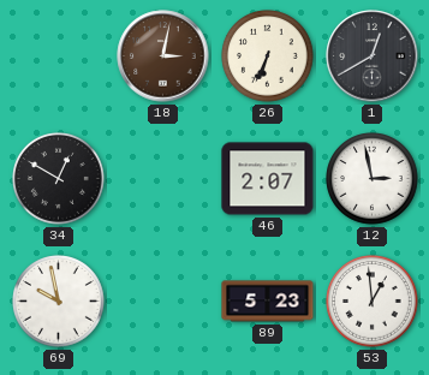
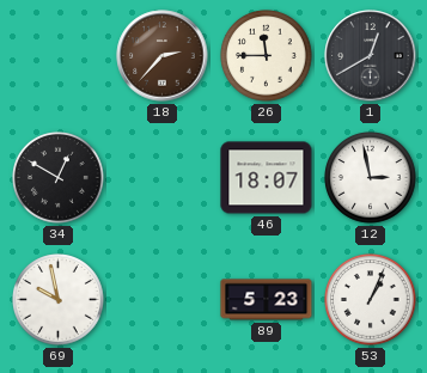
18: 3:02 -> 2:37 (163, 56)
26: 6:34 -> 11:45 (267, 56)
46: 2:07 -> 18:07 (267, 178)
53: 12:59 -> 1:04 (371, 300)
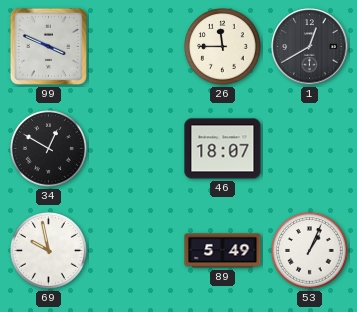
99: none -> 3:49 (48, 46)
18: 2:37 -> none (163, 56)
12: 2:58 -> none (371, 178)
89: 5:23 -> 5:49 (223, 251)
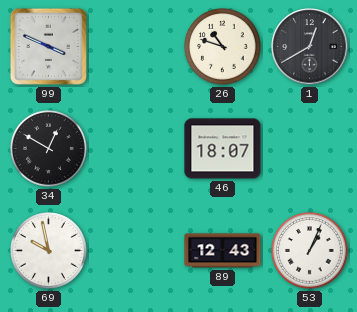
26: 11:45 -> 10:48 (223, 47)
89: 5:49 -> 12:43 (223, 251)
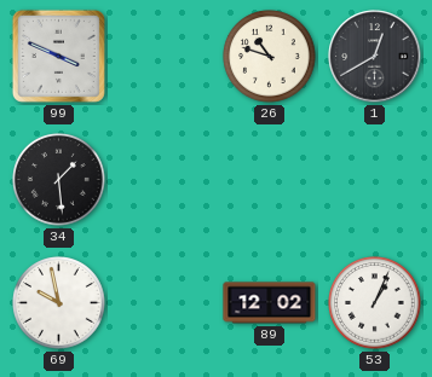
34: 12:50 -> 1:29 (59, 180)
46: 18:07 -> none (223, 149)
89: 12:43 -> 12:02 (270, 303)
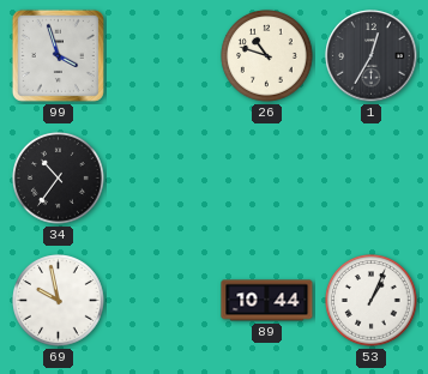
99: 3:49 -> 3:57 (58, 55)
1: 12:40 -> 12:35 (372, 56)
34: 1:29 -> 10:36 (59, 179)
89: 12:02 -> 10:44 (267, 301)
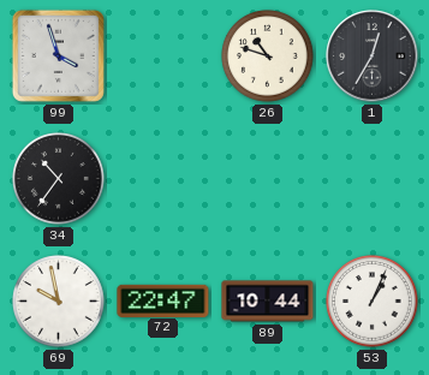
72: none -> 22:47 (163, 300)
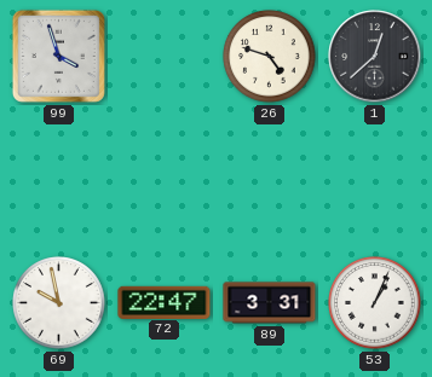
26: 10:48 -> 4:48 (270, 57)
1: 12:35 -> 12:38 (375, 57)
34: 10:36 -> none (59, 179)
89: 10:44 -> 3:31 (270, 303)
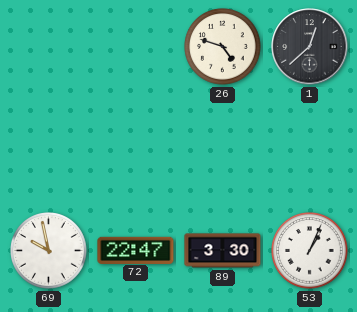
99: 3:57 -> none (58, 56)
89: 3:31 -> 3:30 (223, 251)
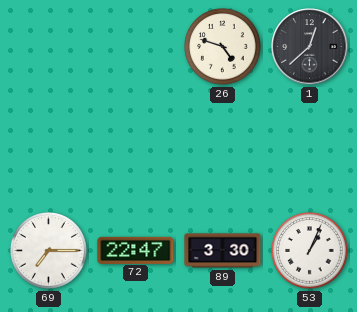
69: 9:58 -> 7:15 (49, 251)
